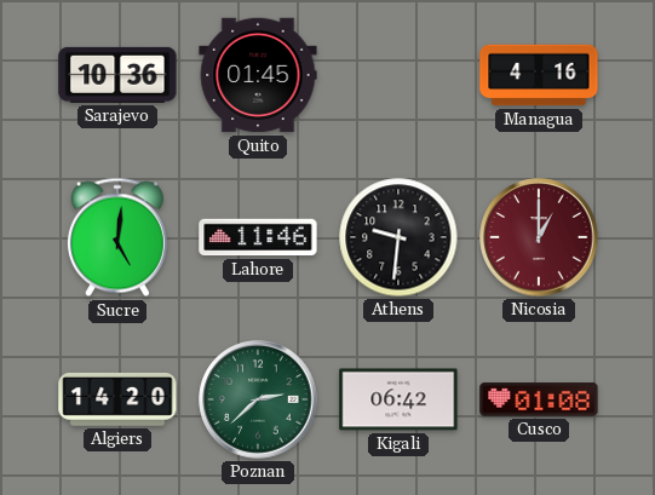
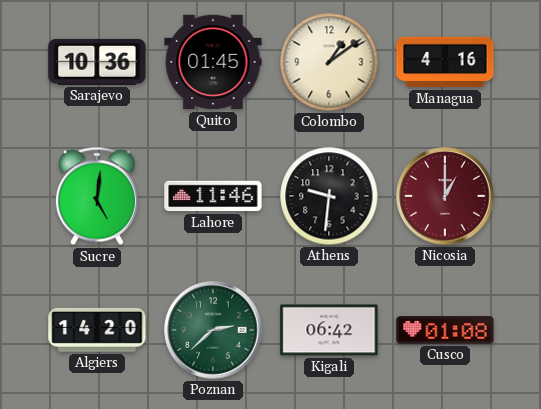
Colombo: none -> 1:09 (329, 62)
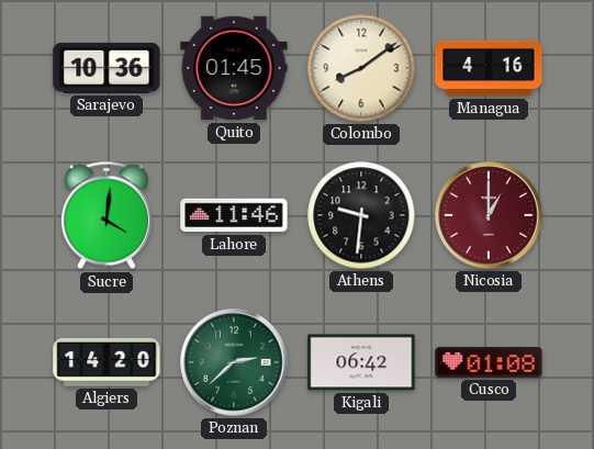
Colombo: 1:09 -> 8:09 (361, 68)
Sucre: 5:01 -> 4:01 (107, 215)
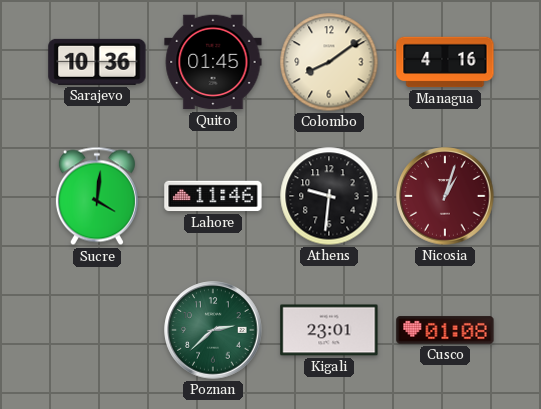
Nicosia: 1:00 -> 1:03 (445, 196)
Algiers: 14:20 -> none (107, 362)
Kigali: 06:42 -> 23:01 (329, 330)
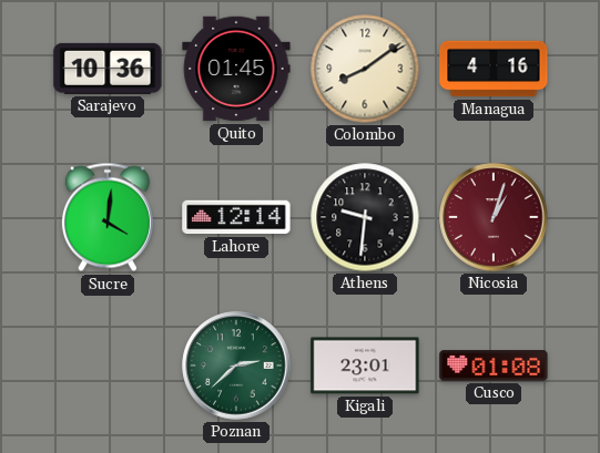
Lahore: 11:46 -> 12:14 (236, 217)
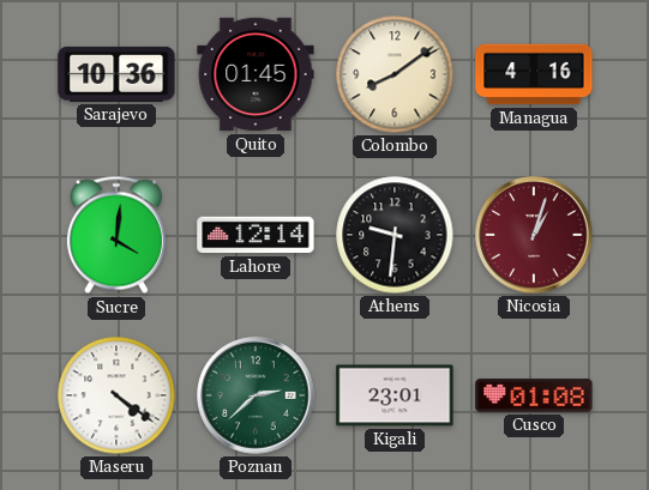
Maseru: none -> 4:21 (116, 395)
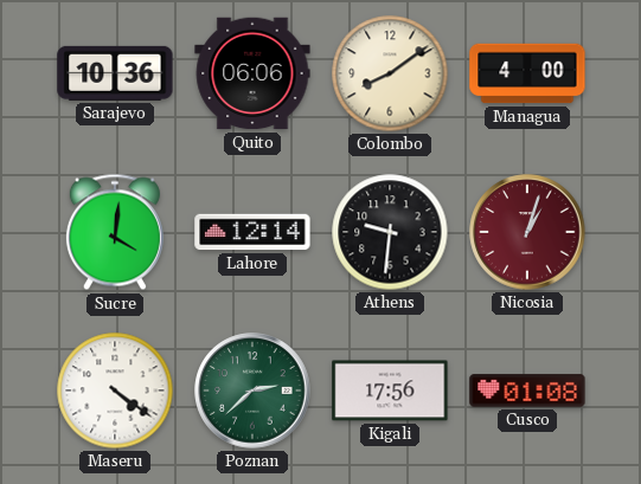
Quito: 01:45 -> 06:06 (252, 73)
Managua: 4:16 -> 4:00 (527, 73)
Kigali: 23:01 -> 17:56 (390, 391)
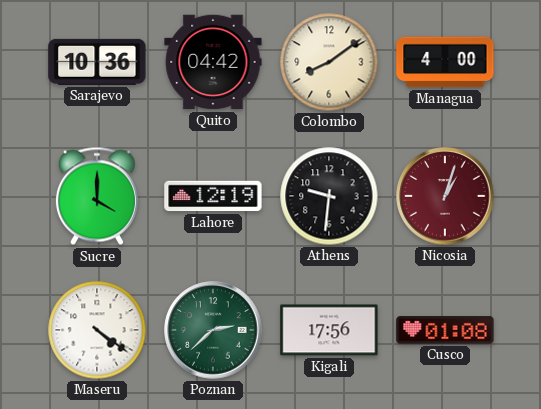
Quito: 06:06 -> 04:42 (213, 62)
Sucre: 4:01 -> 4:00 (97, 196)
Lahore: 12:14 -> 12:19 (213, 196)
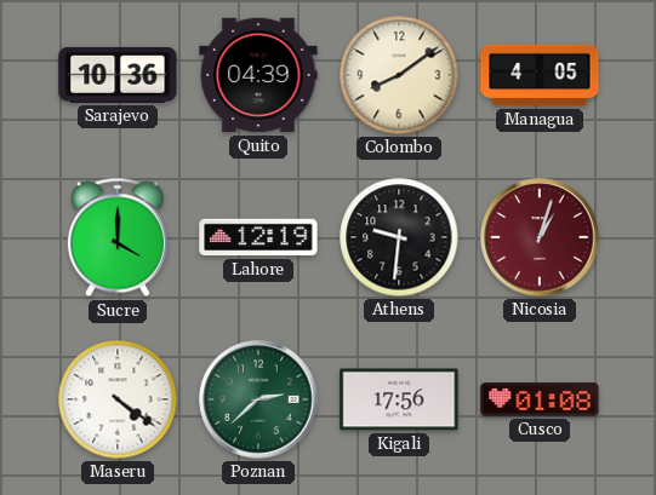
Quito: 04:42 -> 04:39 (258, 75)
Managua: 4:00 -> 4:05 (540, 75)
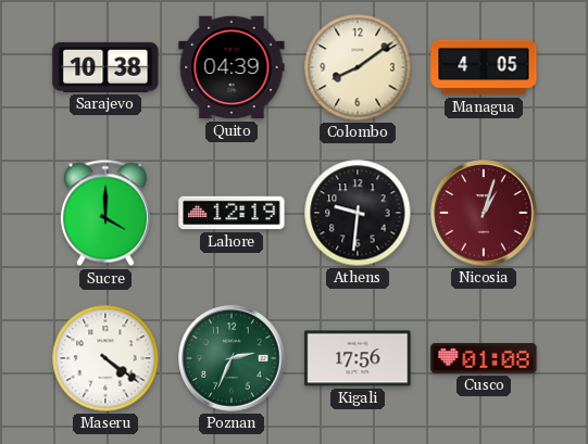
Sarajevo: 10:36 -> 10:38 (105, 67)
Poznan: 2:38 -> 2:34 (232, 358)
